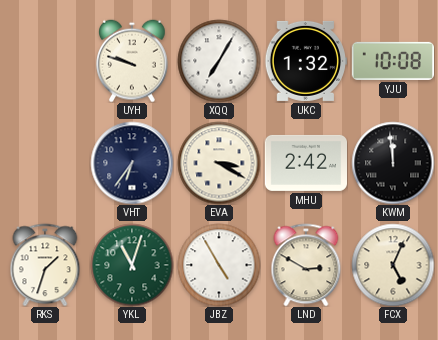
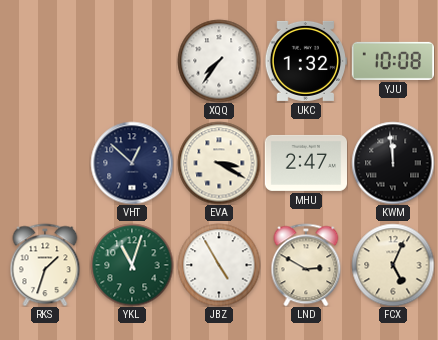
UYH: 9:48 -> none (133, 61)
XQQ: 7:05 -> 7:36 (219, 61)
VHT: 6:36 -> 12:52 (132, 163)
MHU: 2:42 -> 2:47 (305, 163)
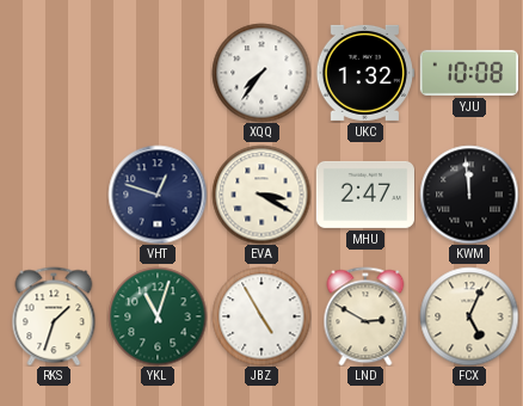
VHT: 12:52 -> 12:48 (158, 195)
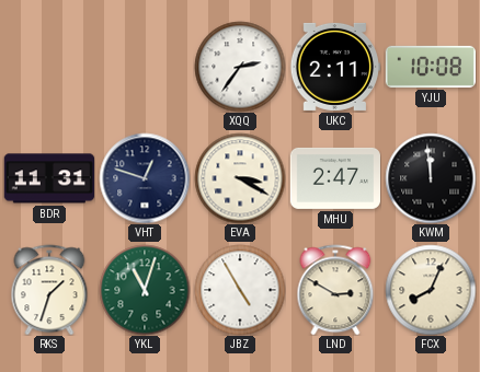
XQQ: 7:36 -> 2:36 (240, 67)
UKC: 1:32 -> 2:11 (334, 67)
BDR: none -> 11:31 (48, 178)
FCX: 5:04 -> 8:04 (431, 290)
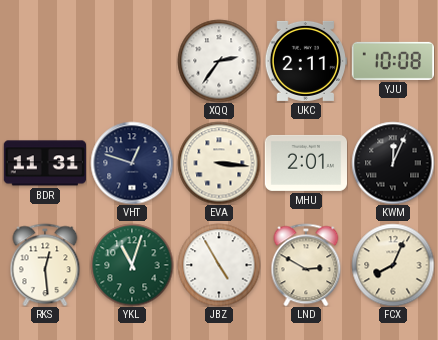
EVA: 3:20 -> 3:16 (219, 163)
MHU: 2:47 -> 2:01 (305, 163)
KWM: 11:59 -> 12:04 (393, 163)
RKS: 1:33 -> 12:29 (45, 265)
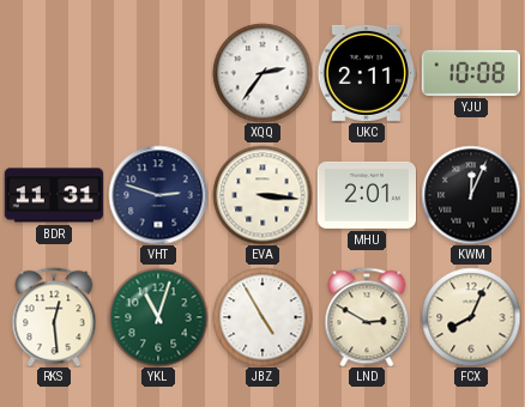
VHT: 12:48 -> 2:48 (158, 195)
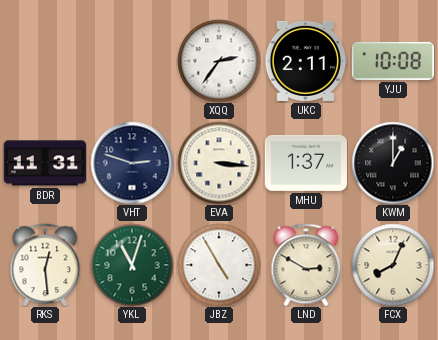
MHU: 2:01 -> 1:37 (305, 163)
KWM: 12:04 -> 1:00 (393, 163)
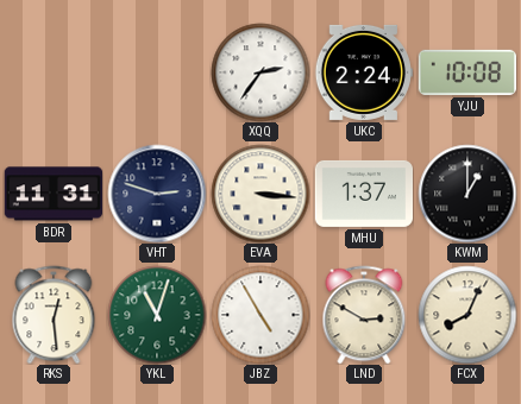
UKC: 2:11 -> 2:24 (363, 72)
